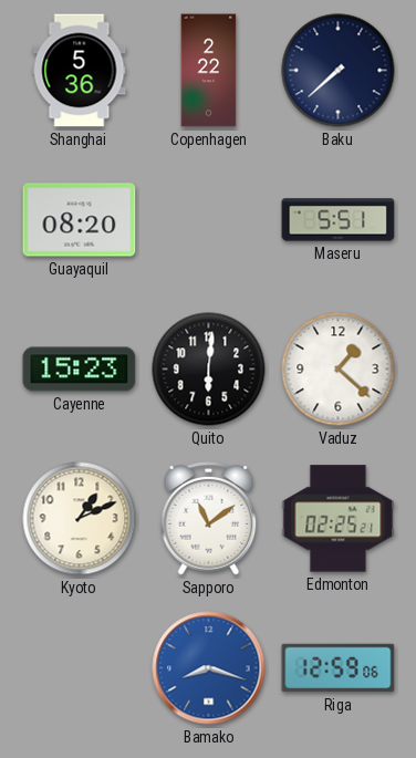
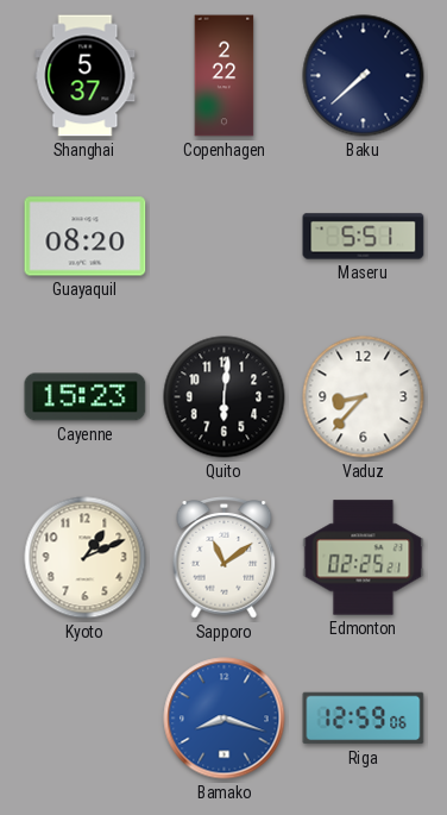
Shanghai: 5:36 -> 5:37 (86, 76)
Vaduz: 1:22 -> 8:37 (364, 397)
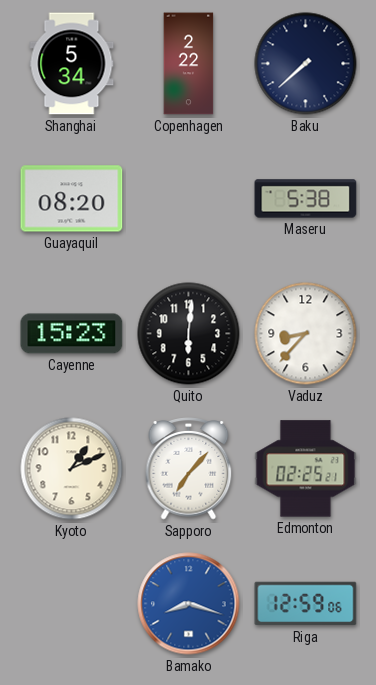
Shanghai: 5:37 -> 5:34 (72, 64)
Maseru: 5:51 -> 5:38 (306, 199)
Sapporo: 11:09 -> 7:07 (189, 469)
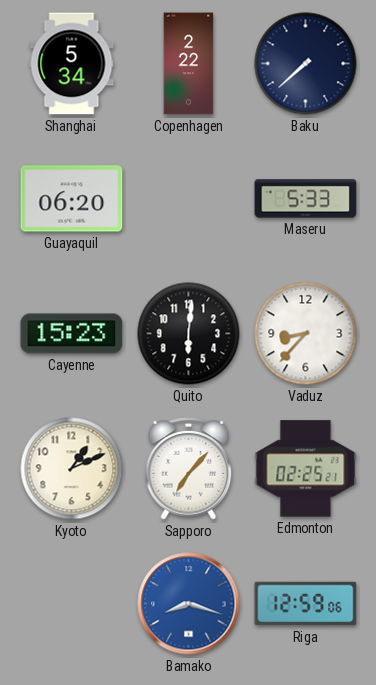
Guayaquil: 08:20 -> 06:20 (72, 199)
Maseru: 5:38 -> 5:33 (306, 199)
